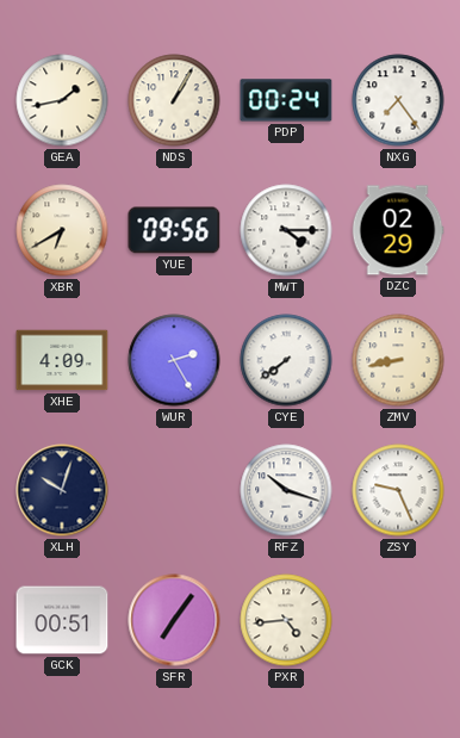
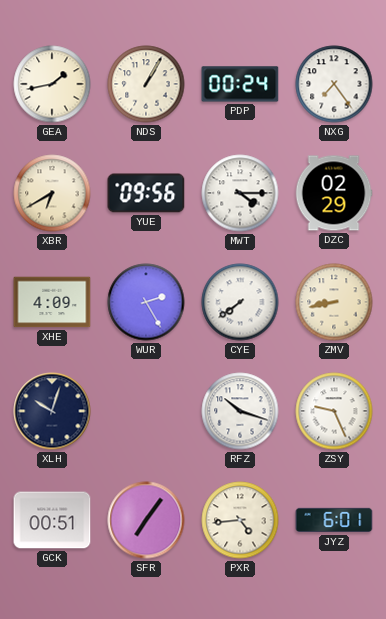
JYZ: none -> 6:01 (334, 520)
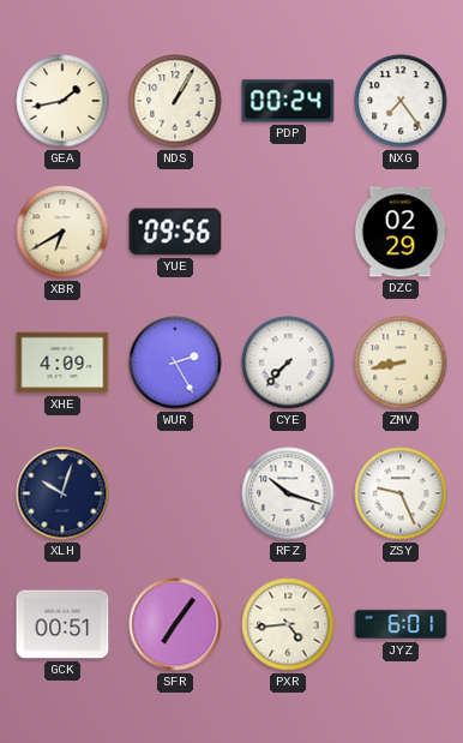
MWT: 4:15 -> none (240, 193)
CYE: 7:39 -> 7:37 (288, 362)
